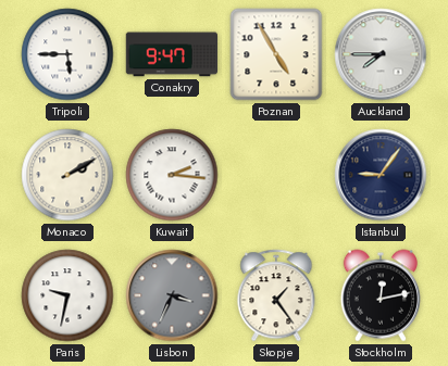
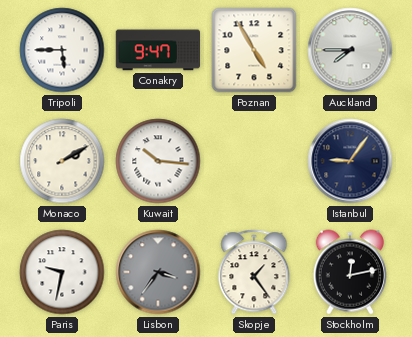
Kuwait: 2:16 -> 10:16 (158, 161)
Lisbon: 3:34 -> 3:36 (158, 272)
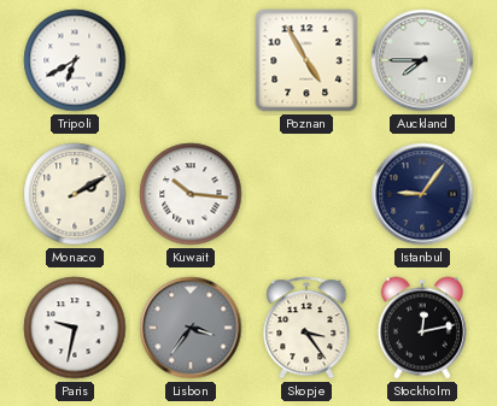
Tripoli: 5:45 -> 6:40 (75, 60)
Conakry: 9:47 -> none (157, 50)
Skopje: 1:24 -> 3:24 (306, 328)
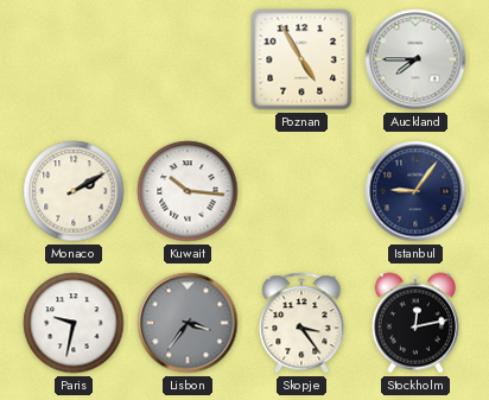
Tripoli: 6:40 -> none (75, 60)
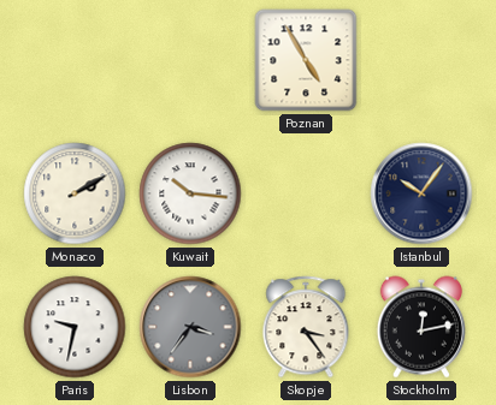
Auckland: 7:45 -> none (415, 59)
Istanbul: 9:06 -> 10:06 (421, 193)
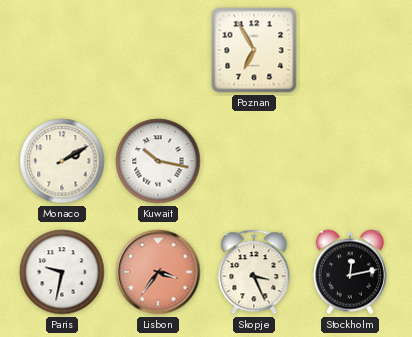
Poznan: 4:55 -> 6:55 (254, 50)
Kuwait: 10:16 -> 10:17 (158, 161)
Istanbul: 10:06 -> none (421, 193)
Lisbon dial: grey -> salmon (158, 272)
Skopje: 3:24 -> 3:26 (254, 272)
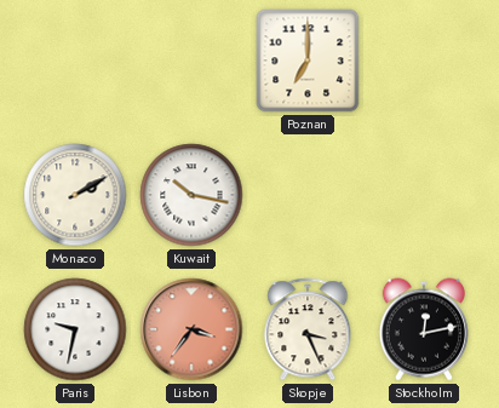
Poznan: 6:55 -> 7:00 (308, 61)
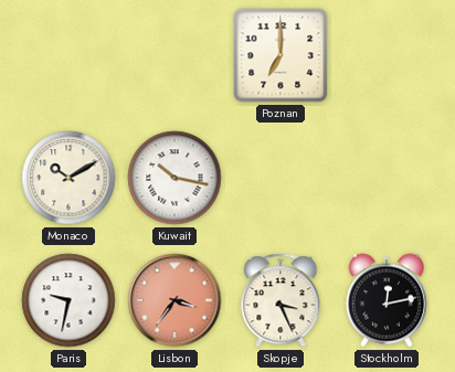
Monaco: 2:10 -> 10:10 (68, 178)
